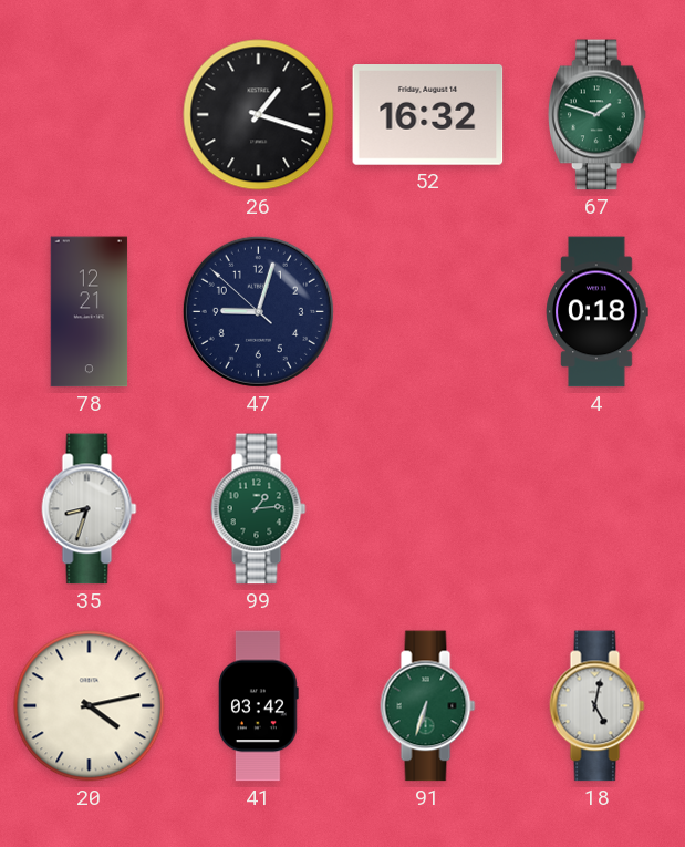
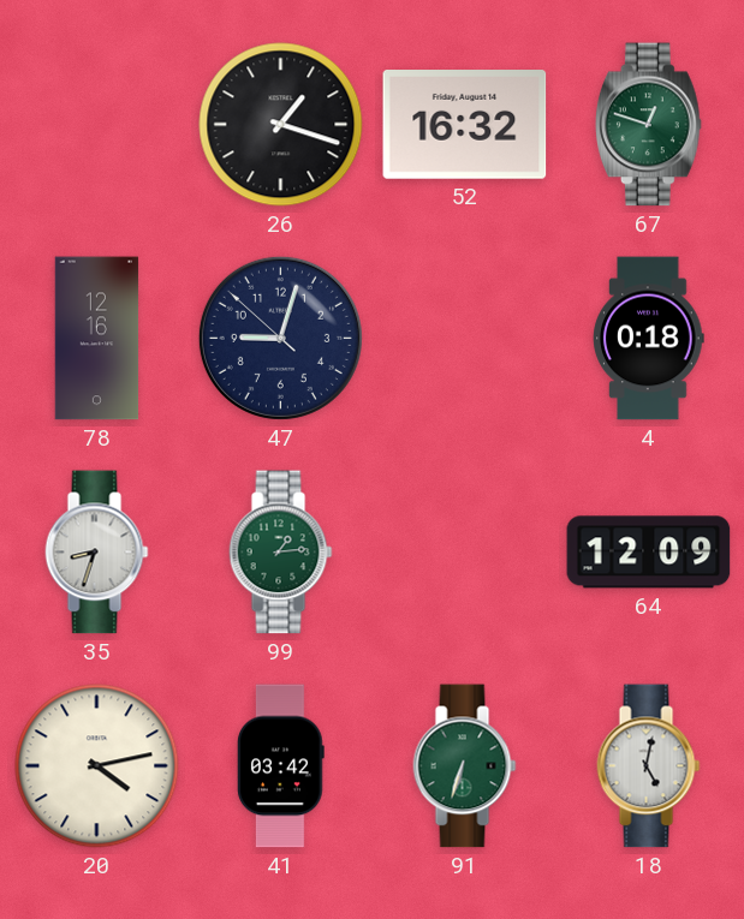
67: 1:48 -> 12:48 (649, 125)
78: 12:21 -> 12:16 (97, 339)
64: none -> 12:09 (649, 553)
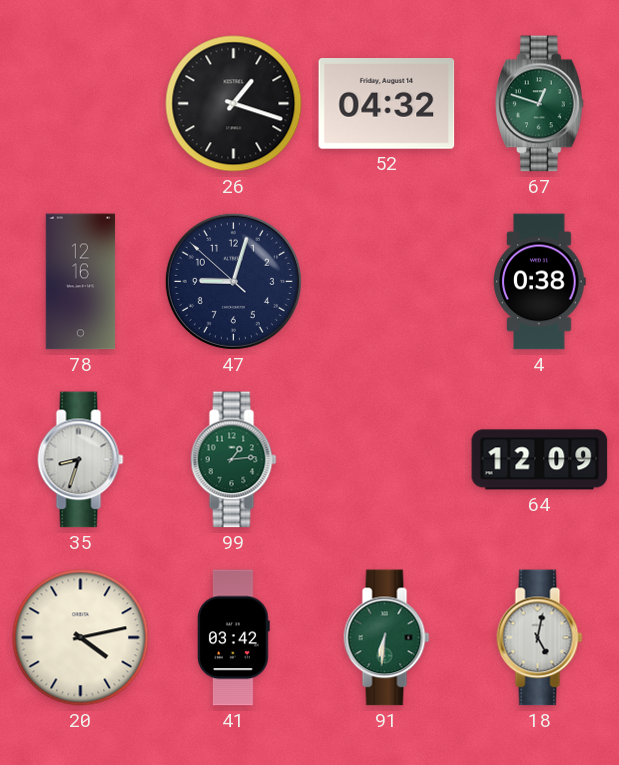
52: 16:32 -> 04:32 (387, 104)
4: 0:18 -> 0:38 (540, 282)
91: 6:33 -> 6:31 (387, 638)
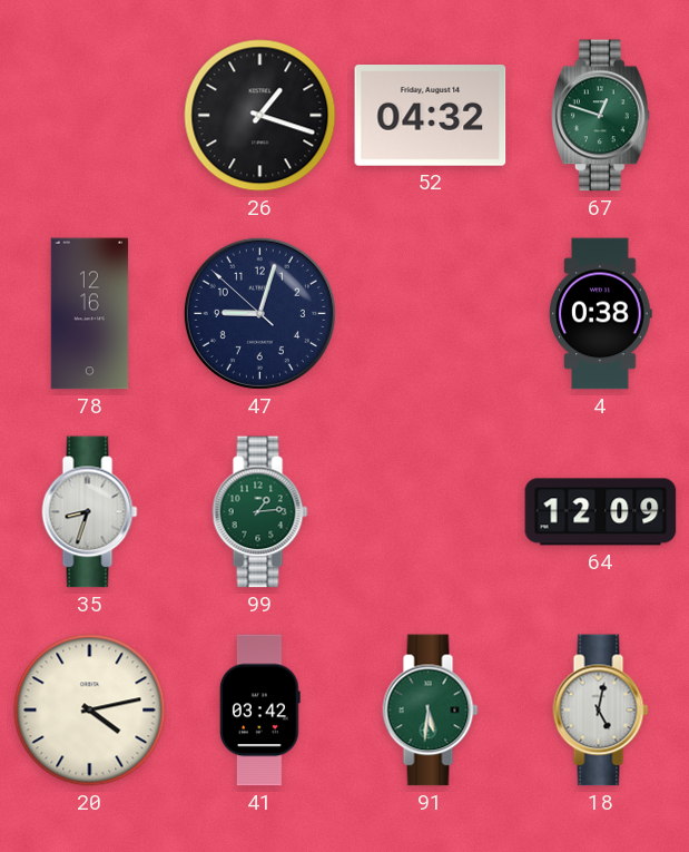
91: 6:31 -> 5:31 (431, 711)
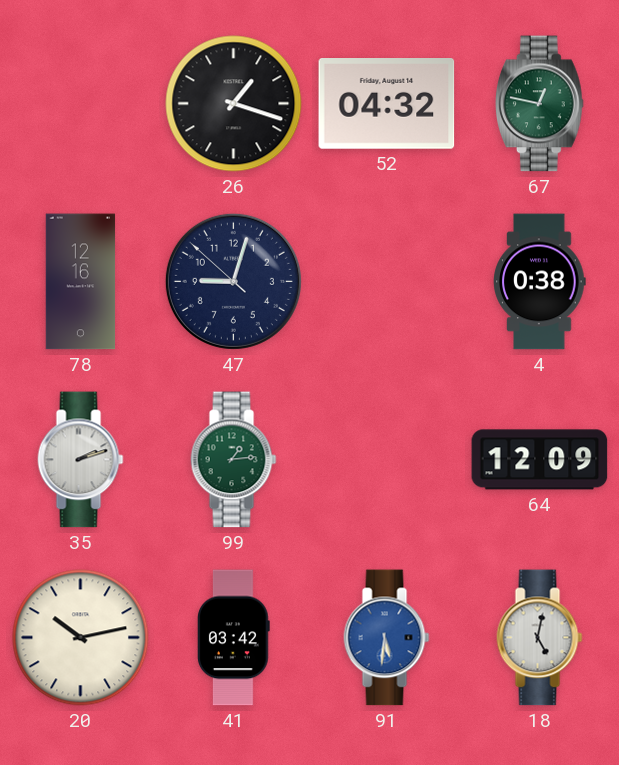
67: 12:48 -> 12:47 (540, 104)
35: 8:33 -> 2:12 (81, 460)
20: 4:13 -> 10:13 (81, 638)
91 dial: green -> blue (387, 638)
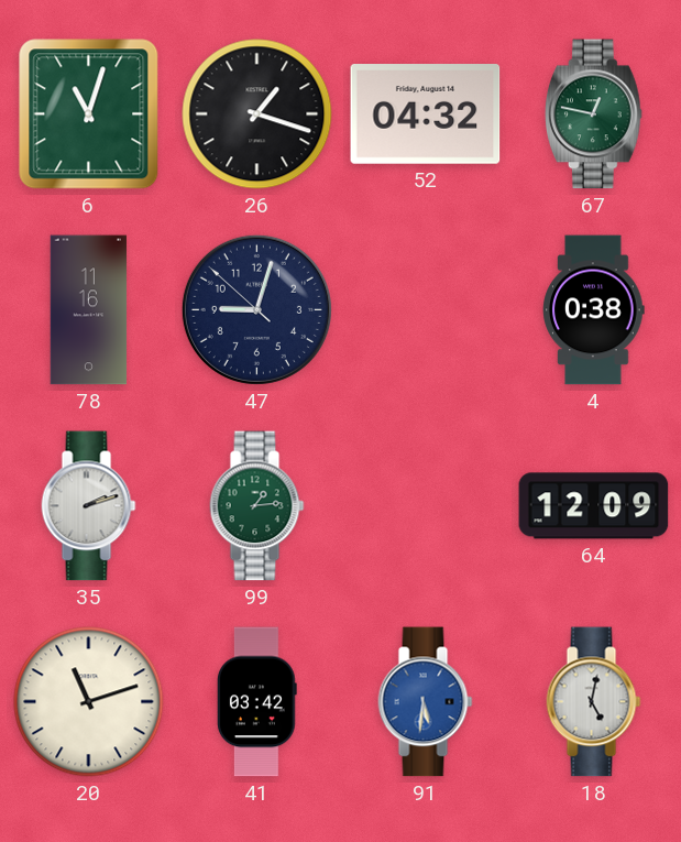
6: none -> 11:03 (89, 114)
78: 12:16 -> 11:16 (89, 310)
20: 10:13 -> 11:12 (89, 702)
